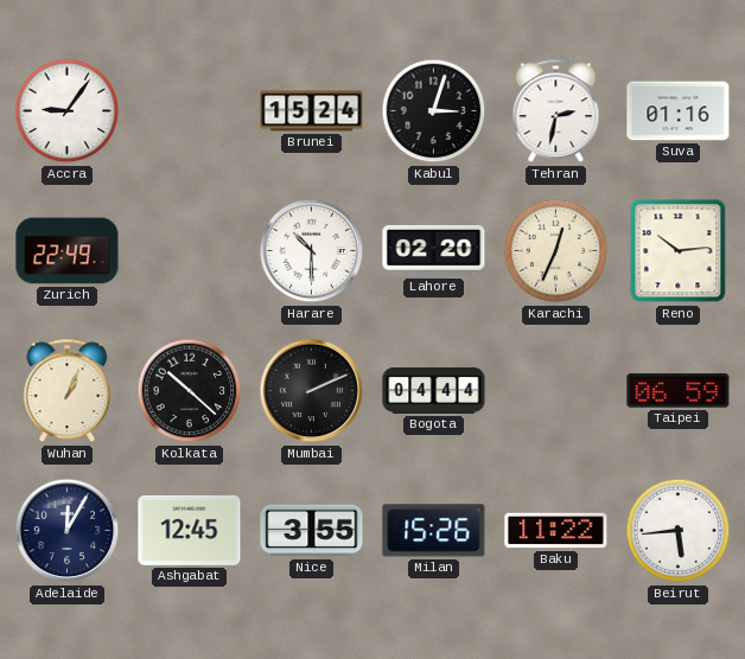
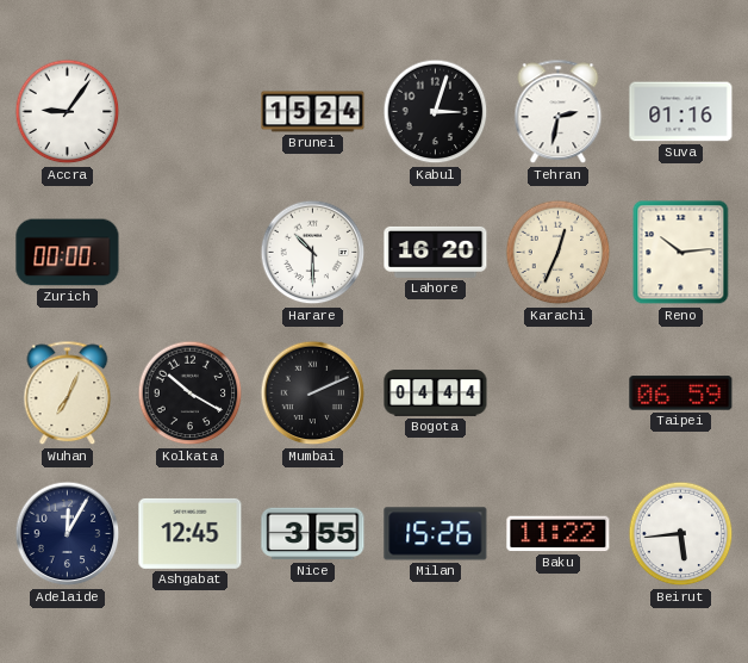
Zurich: 22:49 -> 00:00 (68, 253)
Lahore: 02:20 -> 16:20 (436, 252)
Wuhan: 1:04 -> 7:04 (68, 394)
Kolkata: 10:22 -> 10:20 (191, 394)
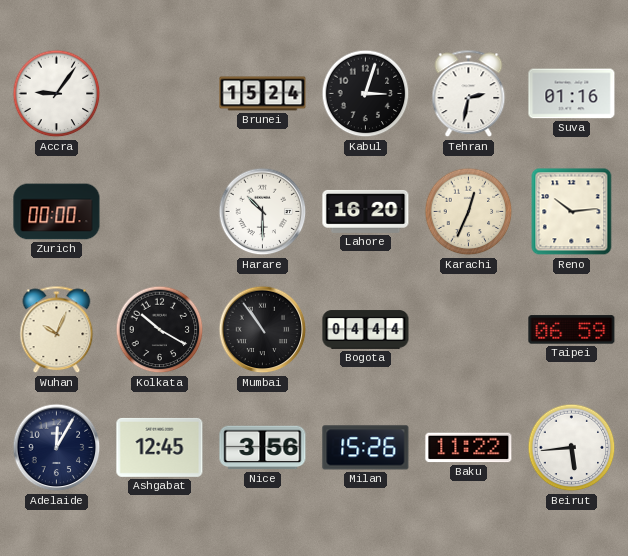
Wuhan: 7:04 -> 10:04 (57, 330)
Mumbai: 2:11 -> 10:54 (263, 330)
Nice: 3:55 -> 3:56 (263, 448)
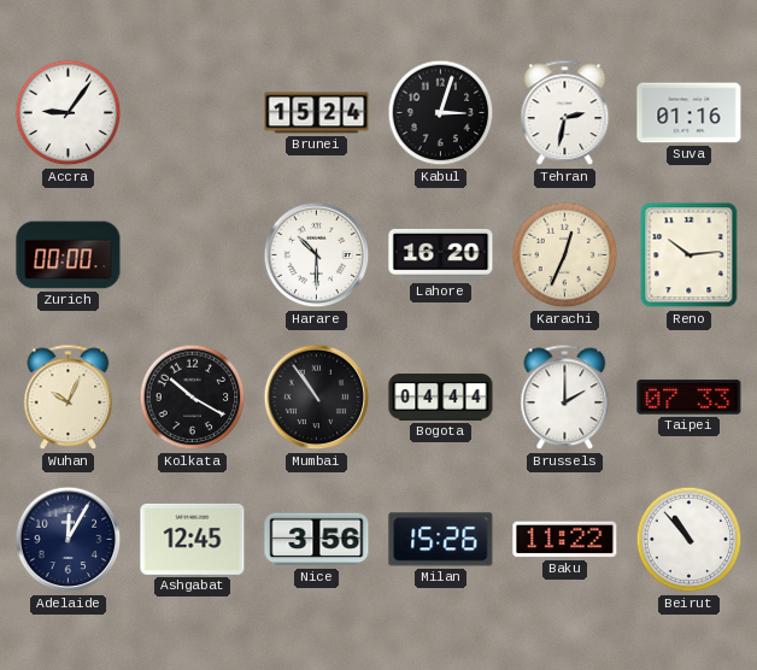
Brussels: none -> 2:00 (565, 398)
Taipei: 06:59 -> 07:33 (689, 398)
Beirut: 5:44 -> 10:53 (689, 540)
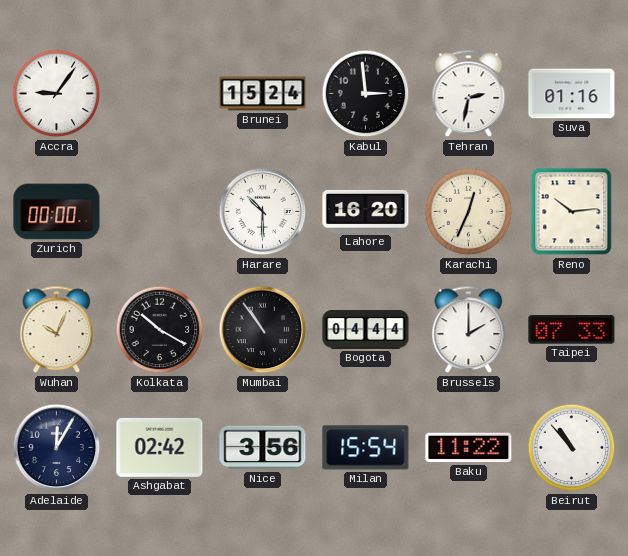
Kabul: 3:03 -> 2:59 (366, 94)
Ashgabat: 12:45 -> 02:42 (160, 447)
Milan: 15:26 -> 15:54 (366, 448)
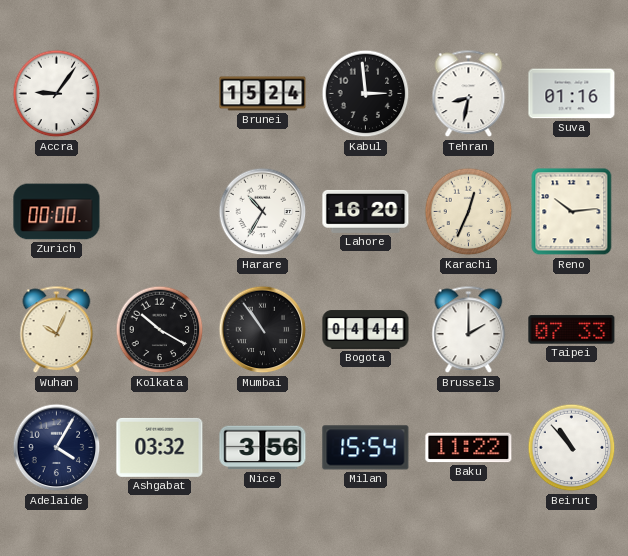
Tehran: 2:32 -> 8:32 (469, 94)
Harare: 10:30 -> 10:35 (263, 212)
Adelaide: 12:05 -> 4:05 (57, 448)
Ashgabat: 02:42 -> 03:32 (160, 447)
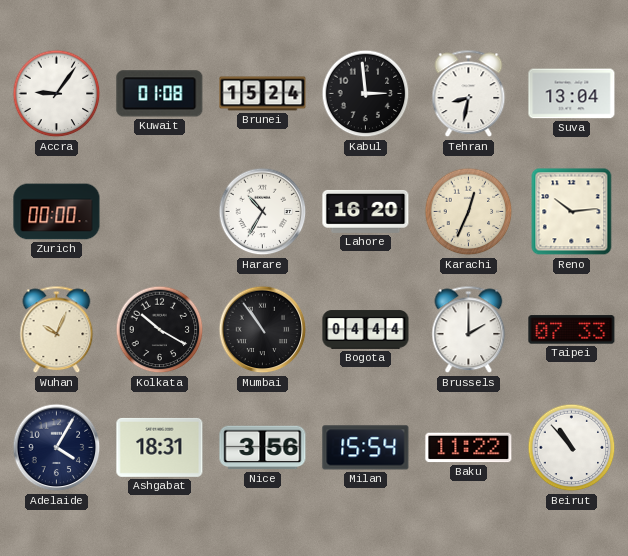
Kuwait: none -> 01:08 (160, 94)
Suva: 01:16 -> 13:04 (572, 94)
Ashgabat: 03:32 -> 18:31 (160, 447)
